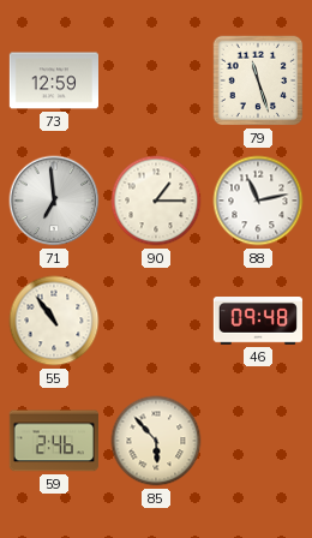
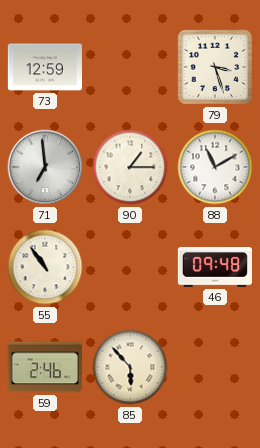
79: 11:27 -> 3:27 (215, 67)
88: 11:13 -> 11:10 (215, 167)
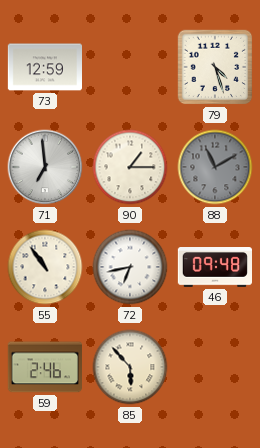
79: 3:27 -> 4:27 (215, 67)
88 dial: white -> grey (215, 167)
72: none -> 6:43 (130, 267)
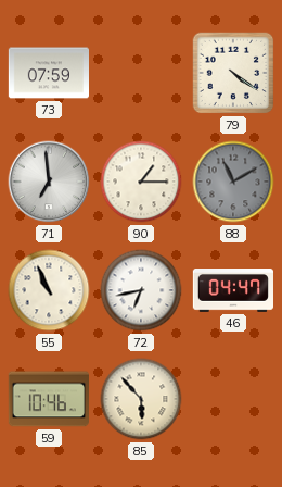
73: 12:59 -> 07:59 (48, 73)
79: 4:27 -> 4:21 (233, 73)
55: 10:54 -> 10:56 (49, 290)
46: 09:48 -> 04:47 (232, 290)
59: 2:46 -> 10:46 (49, 399)
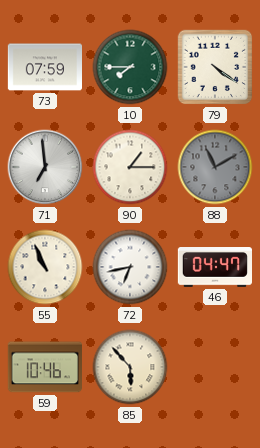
10: none -> 7:45 (130, 67)
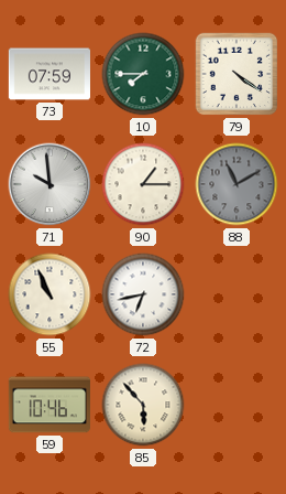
71: 6:59 -> 9:59 (50, 184)
46: 04:47 -> none (214, 267)
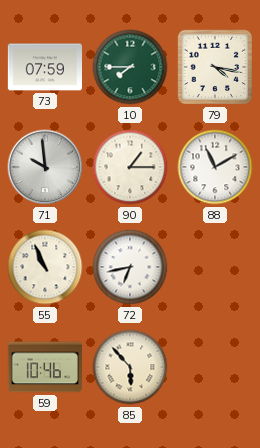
79: 4:21 -> 4:17 (215, 67)
88 dial: grey -> white (215, 167)
